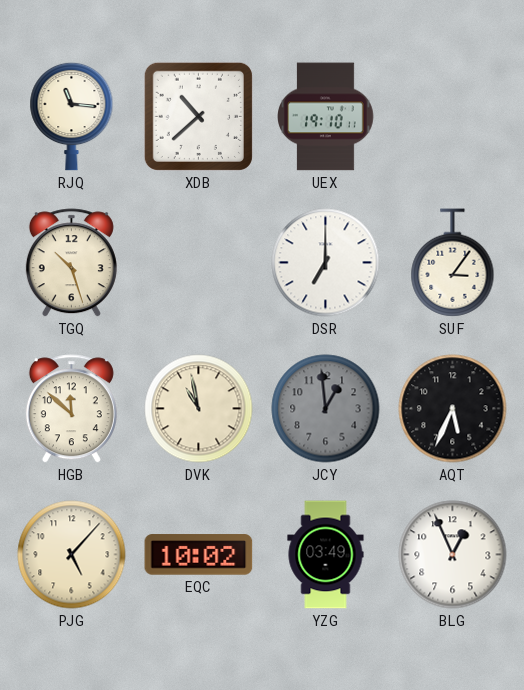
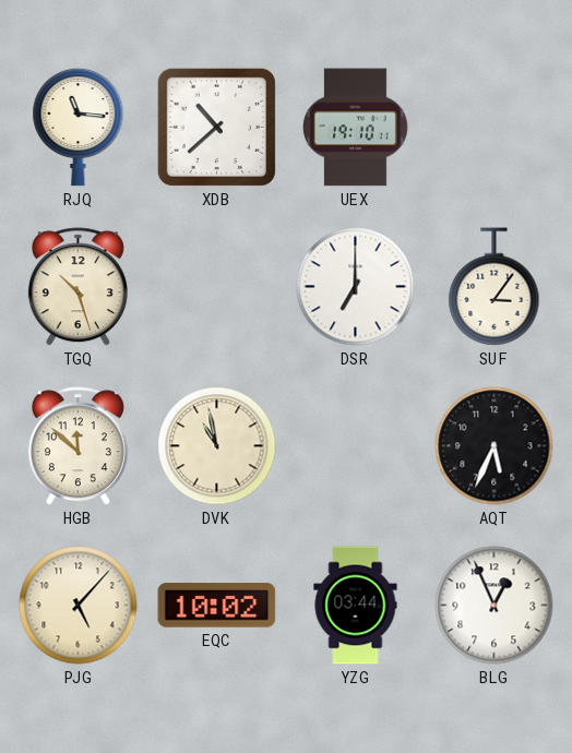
JCY: 12:59 -> none (326, 409)
YZG: 03:49 -> 03:44 (356, 606)
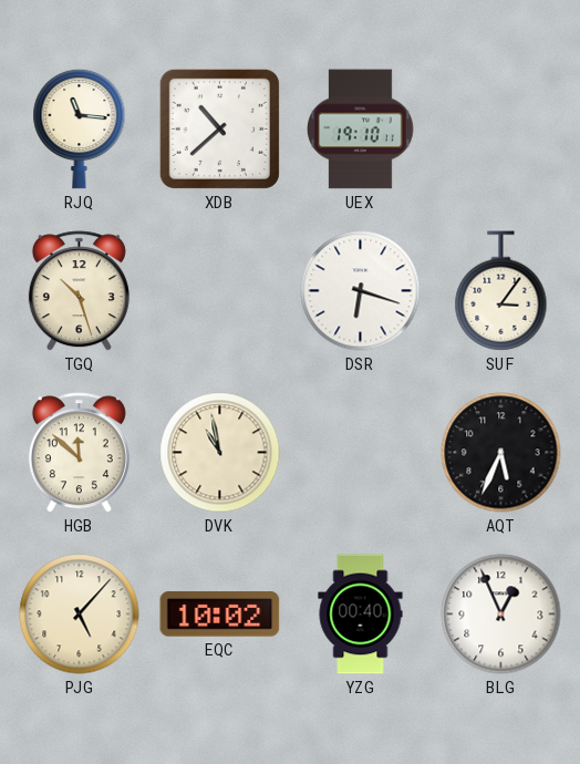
DSR: 7:00 -> 6:18 (361, 291)
YZG: 03:44 -> 00:40 (361, 615)
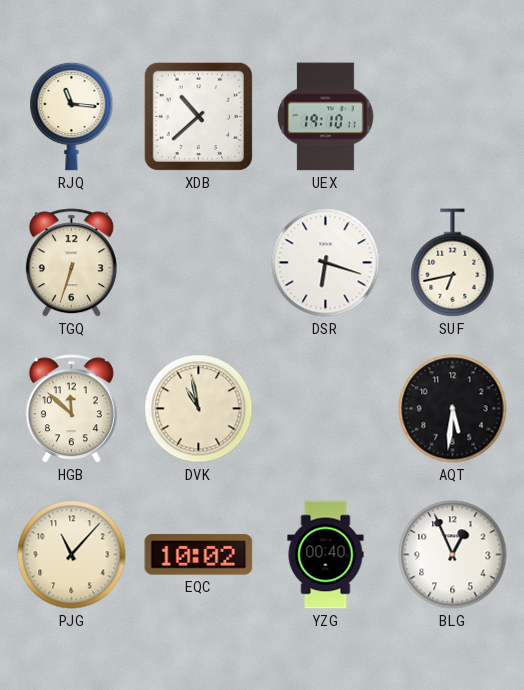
TGQ: 10:27 -> 6:33 (71, 263)
SUF: 3:06 -> 6:43 (453, 263)
AQT: 5:34 -> 5:31 (453, 409)
PJG: 5:07 -> 11:07 (72, 555)
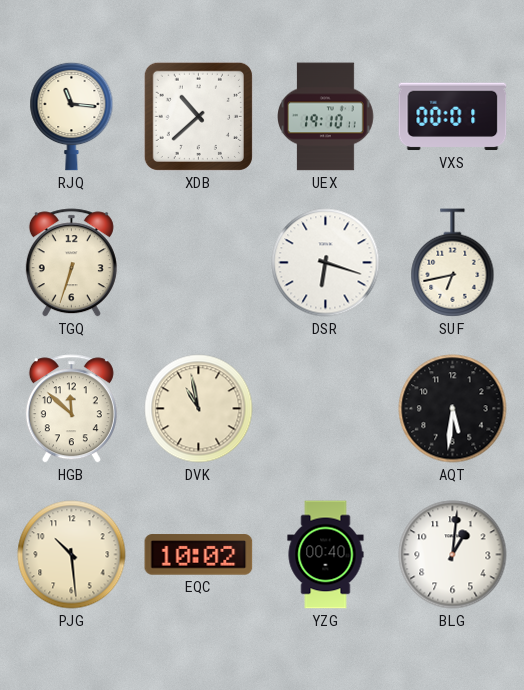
VXS: none -> 00:01 (453, 117)
PJG: 11:07 -> 10:29 (72, 555)
BLG: 12:56 -> 1:01 (453, 555)
